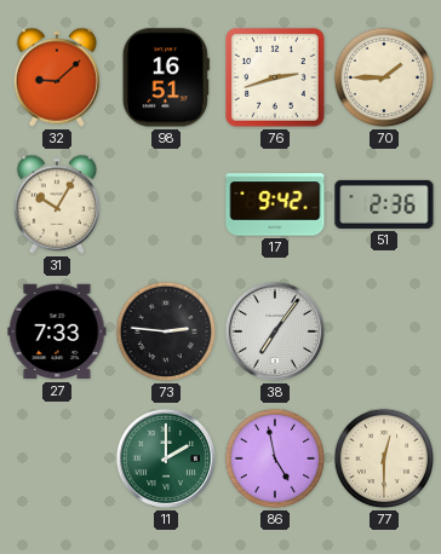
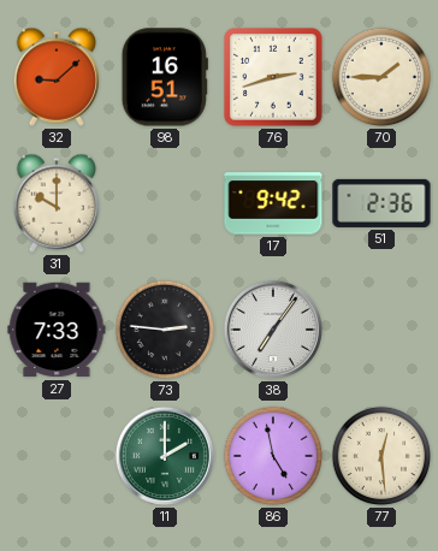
31: 10:05 -> 10:00 (55, 203)
77: 12:30 -> 12:29 (381, 456)
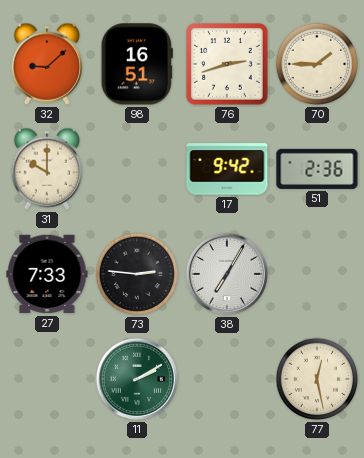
38: 7:06 -> 7:05 (227, 274)
11: 2:00 -> 2:10 (137, 379)
86: 4:58 -> none (273, 456)
77: 12:29 -> 12:28 (317, 379)
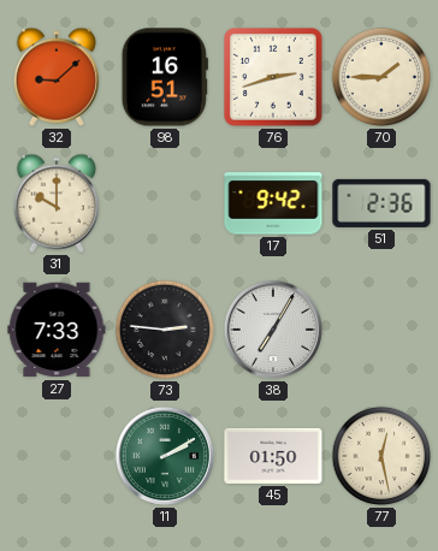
45: none -> 01:50 (273, 456)
